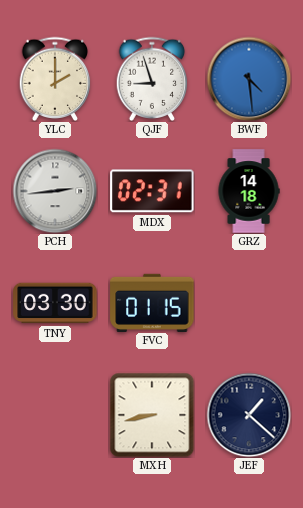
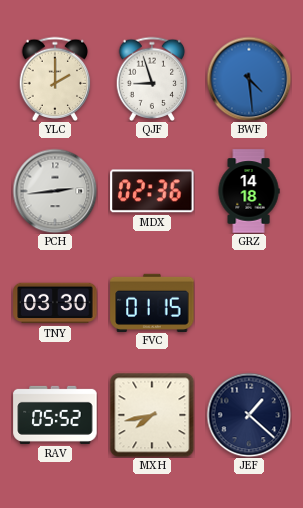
MDX: 02:31 -> 02:36 (152, 191)
RAV: none -> 05:52 (55, 415)
MXH: 8:43 -> 7:43 (152, 415)
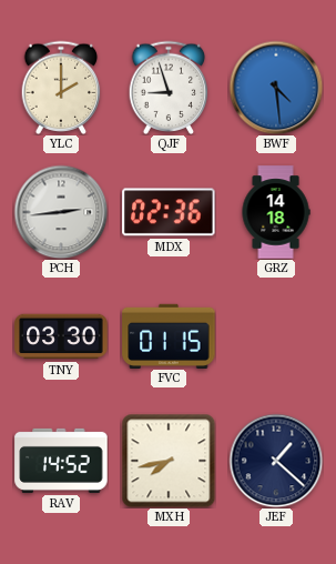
RAV: 05:52 -> 14:52 (61, 461)
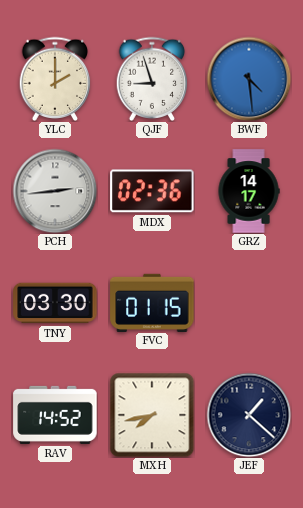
GRZ: 14:18 -> 14:17 (249, 191)
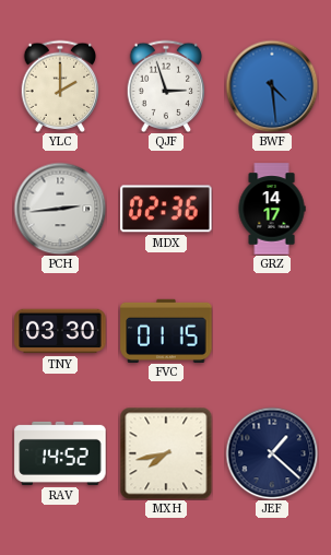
QJF: 8:57 -> 2:57 (166, 85)
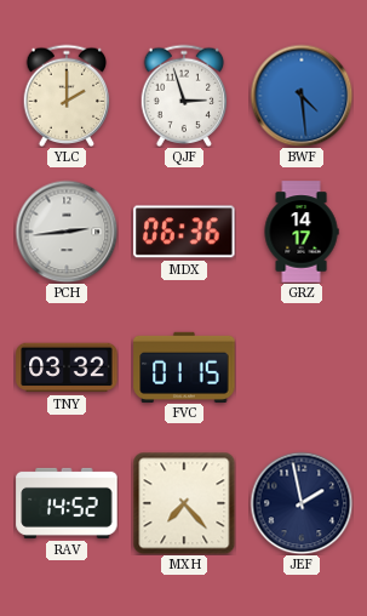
MDX: 02:36 -> 06:36 (184, 232)
TNY: 03:30 -> 03:32 (67, 367)
MXH: 7:43 -> 7:23 (184, 503)
JEF: 1:22 -> 1:58 (302, 503)
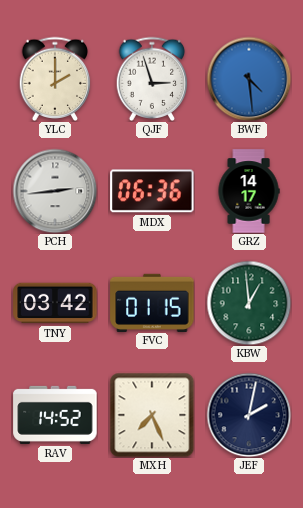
TNY: 03:32 -> 03:42 (55, 303)
KBW: none -> 12:59 (249, 303)
MXH: 7:23 -> 7:26 (152, 415)
JEF: 1:58 -> 2:02 (249, 415)
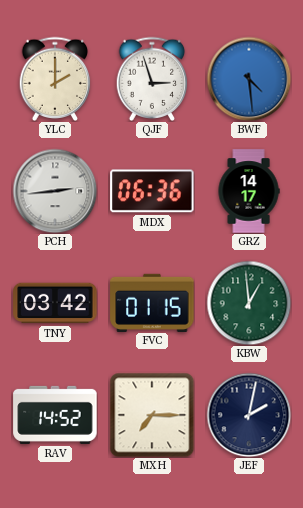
MXH: 7:26 -> 7:15 (152, 415)
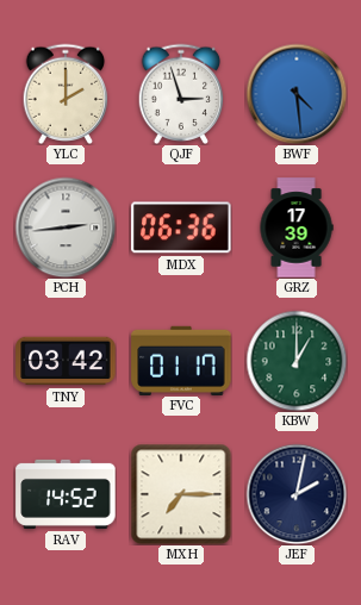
GRZ: 14:17 -> 17:39 (297, 227)
FVC: 01:15 -> 01:17 (181, 360)
KBW: 12:59 -> 1:00 (297, 361)
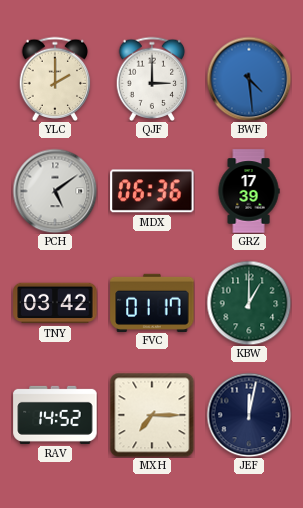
QJF: 2:57 -> 3:00 (152, 78)
PCH: 2:44 -> 5:09 (55, 191)
JEF: 2:02 -> 12:02 (249, 415)
